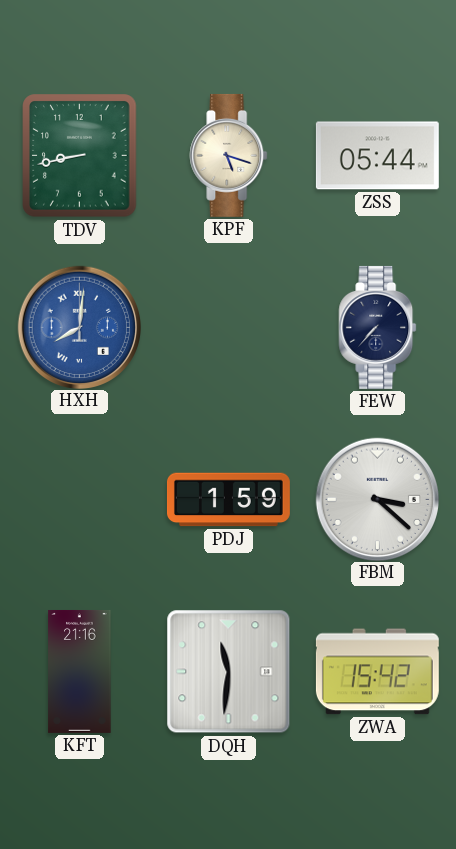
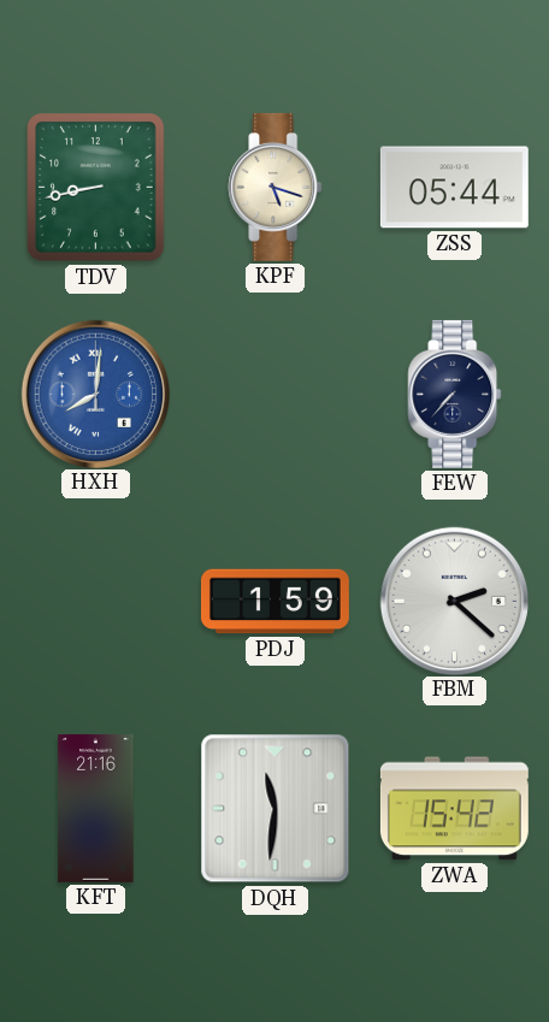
FBM: 3:22 -> 2:22 (454, 601)
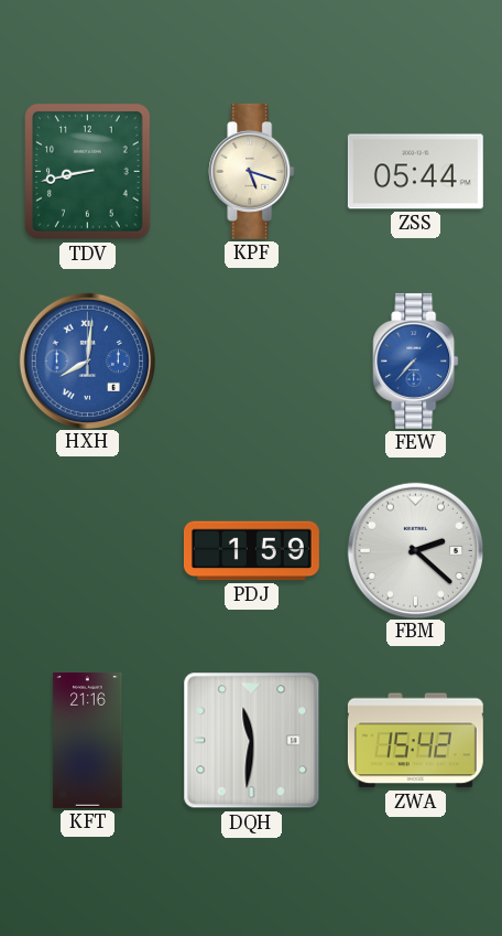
FEW dial: navy -> blue (416, 361)
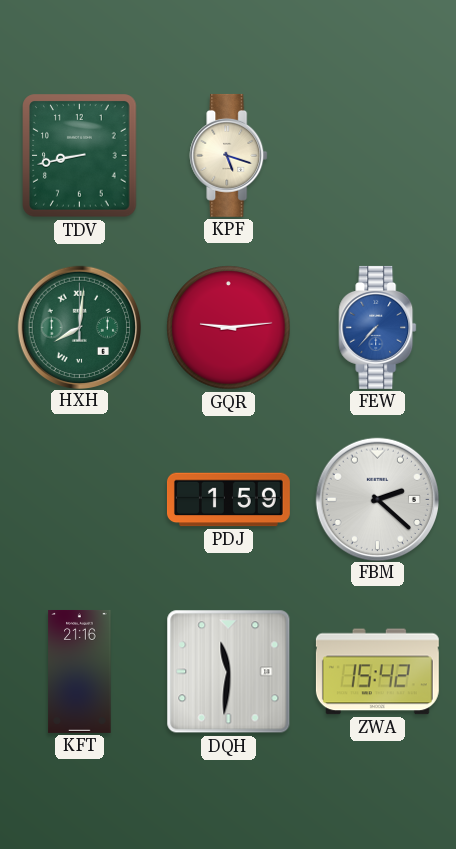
ZSS: 05:44 -> none (415, 172)
HXH dial: blue -> green (79, 327)
GQR: none -> 9:14 (229, 328)
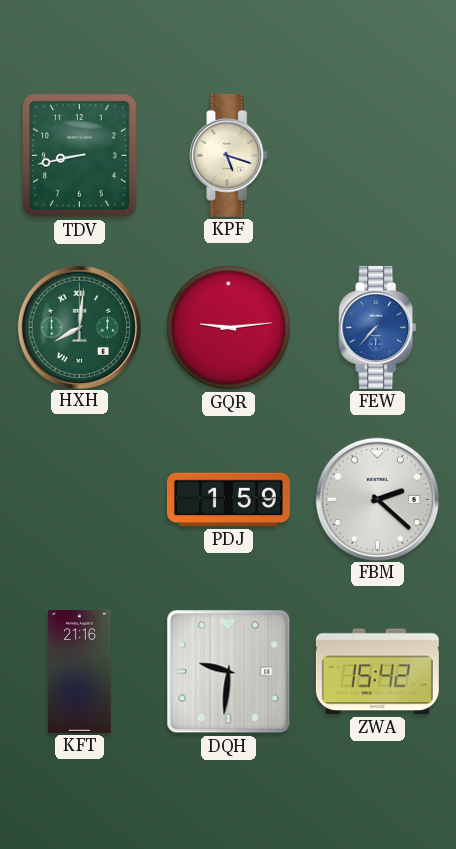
DQH: 11:31 -> 9:31 (229, 672)
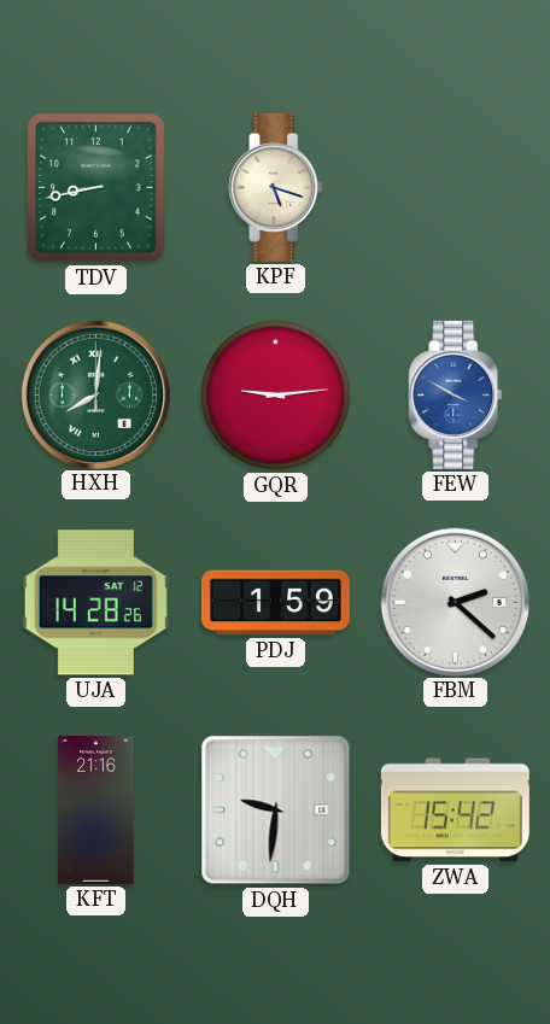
FEW: 7:37 -> 3:50 (456, 394)
UJA: none -> 14:28 (95, 603)
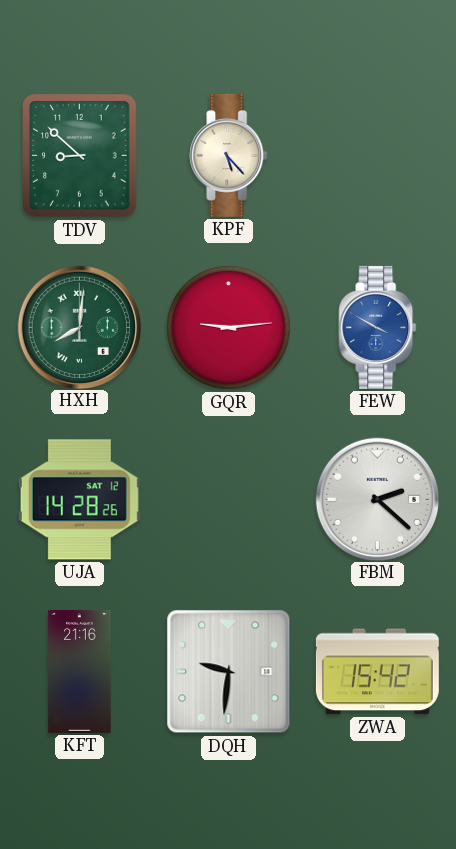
TDV: 8:43 -> 8:52 (80, 156)
KPF: 5:18 -> 5:23 (229, 155)
PDJ: 1:59 -> none (275, 603)
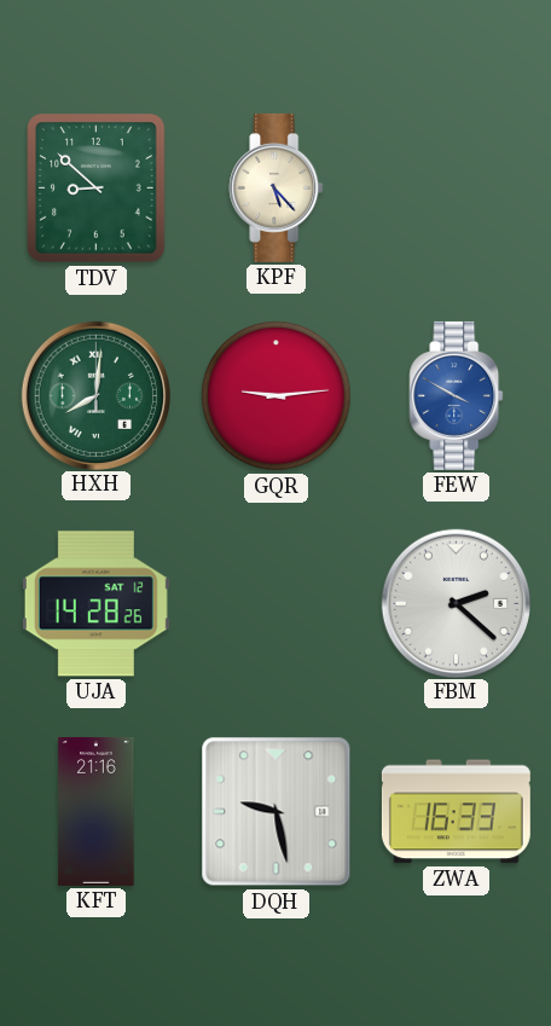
DQH: 9:31 -> 9:28 (277, 812)
ZWA: 15:42 -> 16:33 (456, 812)
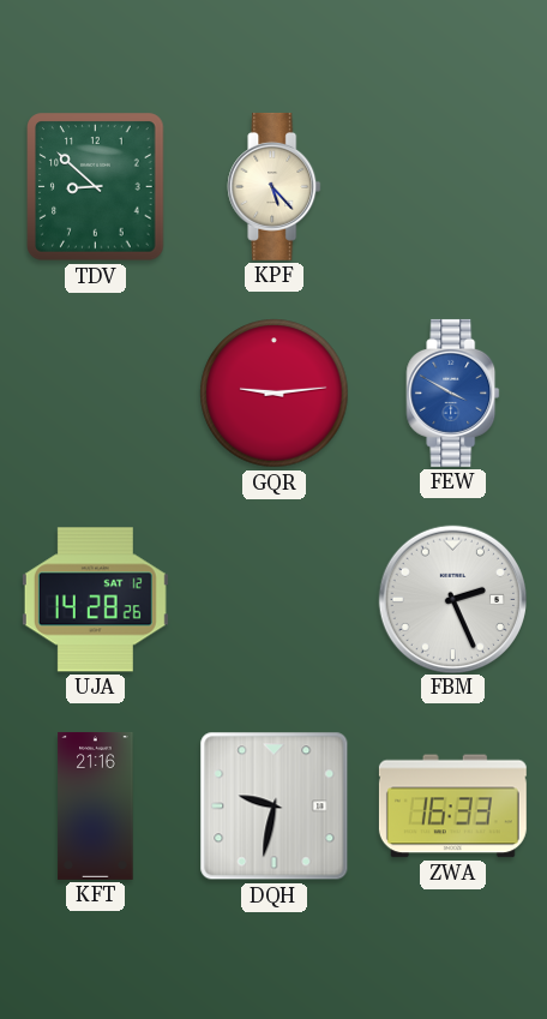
HXH: 8:01 -> none (95, 395)
FBM: 2:22 -> 2:26 (452, 599)
DQH: 9:28 -> 9:32 (275, 807)
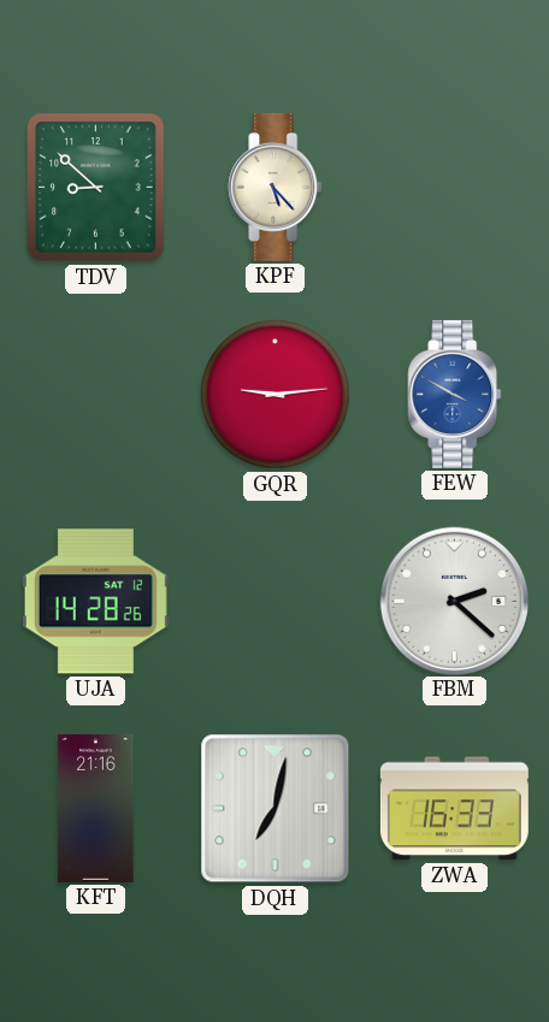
FBM: 2:26 -> 2:22 (454, 601)
DQH: 9:32 -> 7:02 (276, 809)
